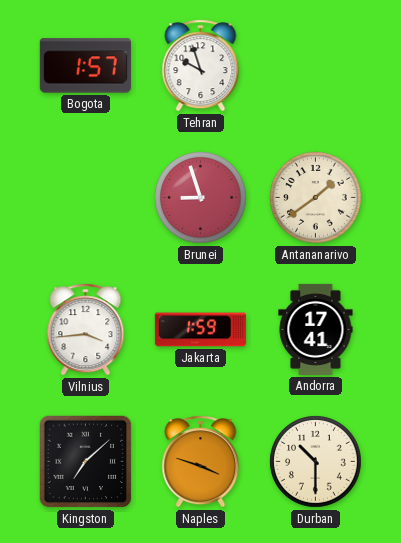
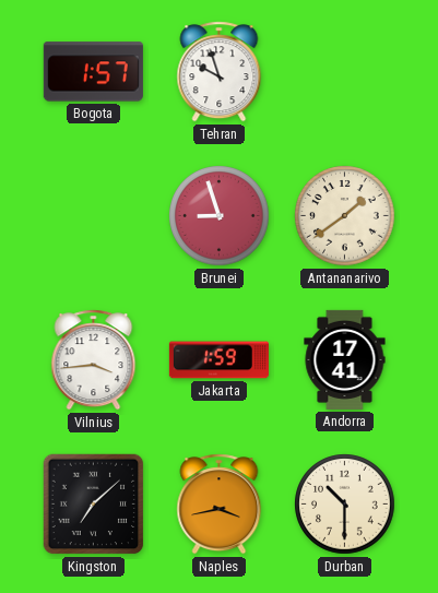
Naples: 3:48 -> 3:43 (220, 505)
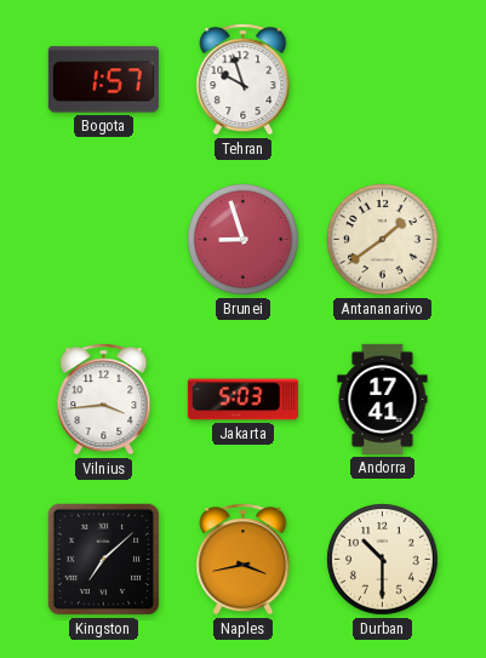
Jakarta: 1:59 -> 5:03 (242, 400)
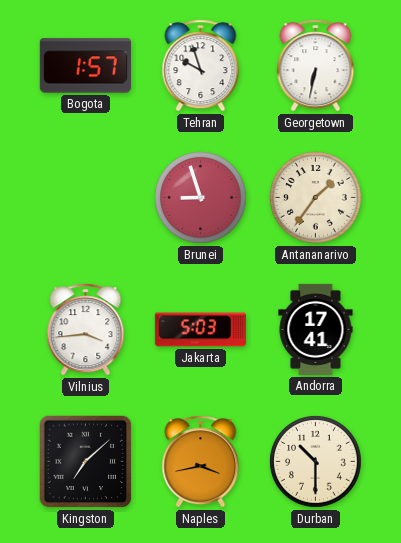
Georgetown: none -> 6:32 (316, 66)
Antananarivo: 1:39 -> 1:36 (316, 198)
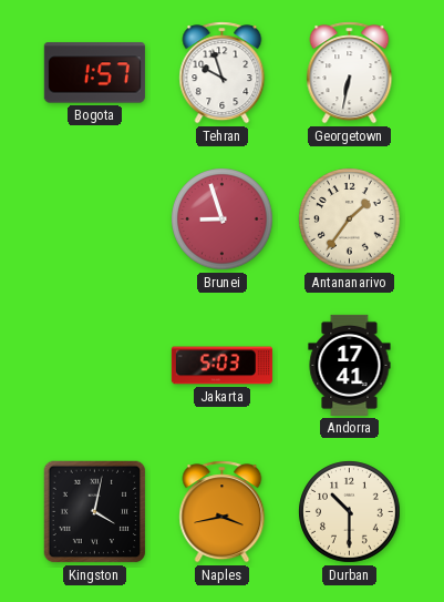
Vilnius: 3:44 -> none (86, 330)
Kingston: 7:08 -> 4:02 (95, 512)
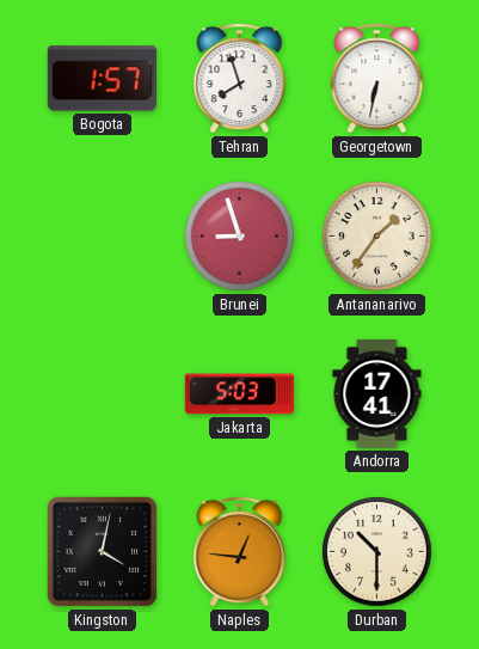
Tehran: 9:57 -> 7:57 (240, 79)
Naples: 3:43 -> 12:46 (240, 552)
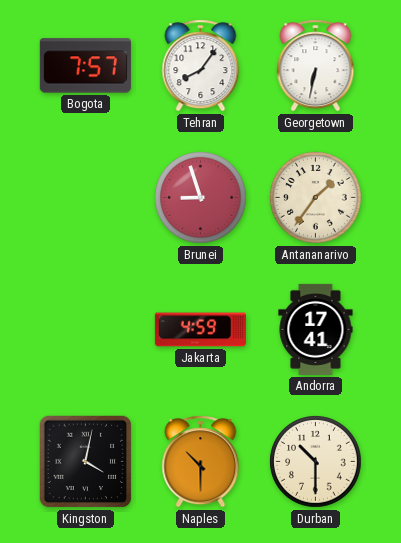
Bogota: 1:57 -> 7:57 (85, 66)
Tehran: 7:57 -> 8:06 (201, 66)
Jakarta: 5:03 -> 4:59 (200, 330)
Naples: 12:46 -> 10:30 (201, 462)
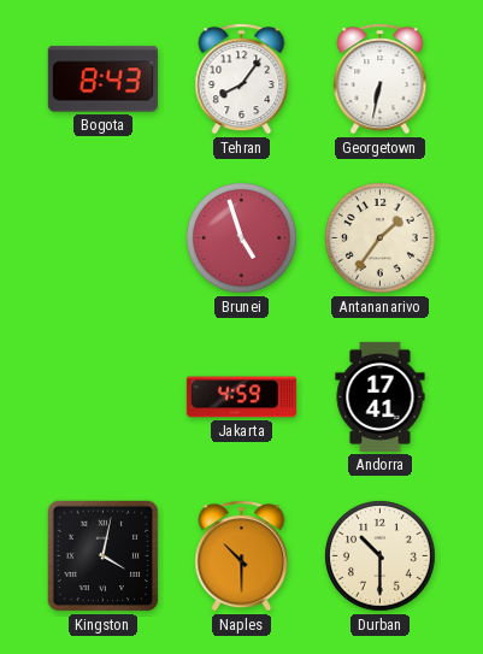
Bogota: 7:57 -> 8:43 (102, 79)
Brunei: 8:57 -> 4:57 (242, 238)
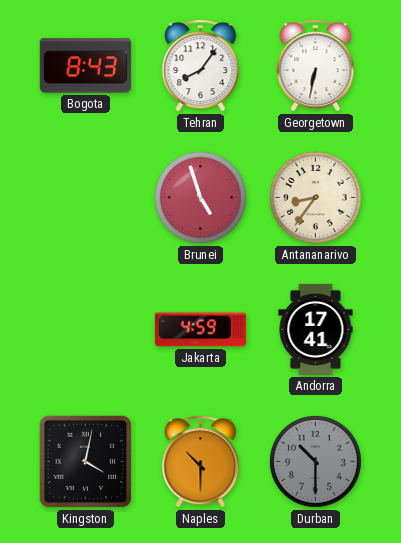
Antananarivo: 1:36 -> 8:36 (316, 198)
Durban dial: cream -> grey (316, 462)
